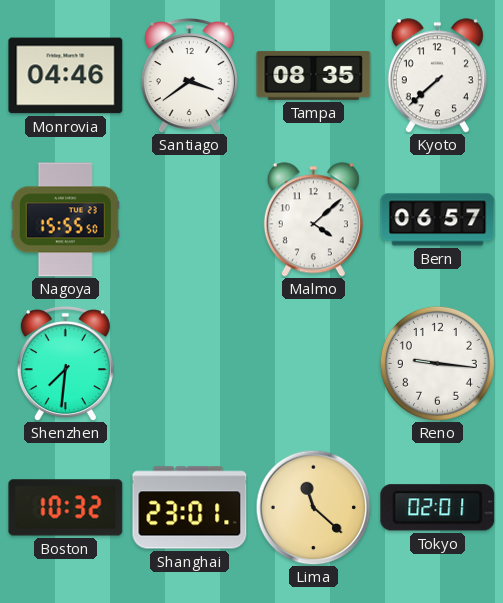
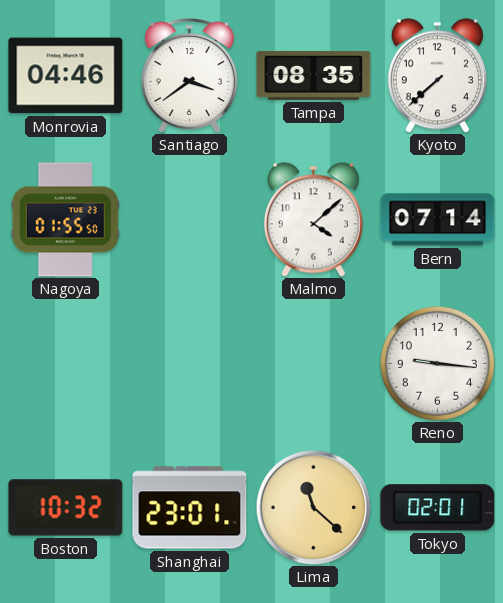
Nagoya: 15:55 -> 01:55 (65, 220)
Bern: 06:57 -> 07:14 (438, 220)
Shenzhen: 7:31 -> none (65, 364)
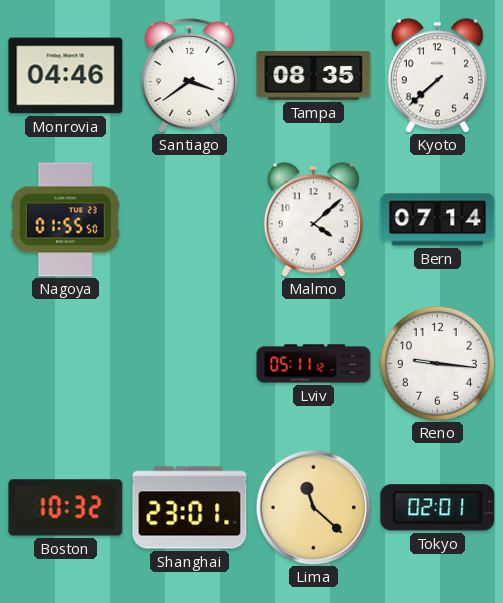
Lviv: none -> 05:11 (314, 364)
